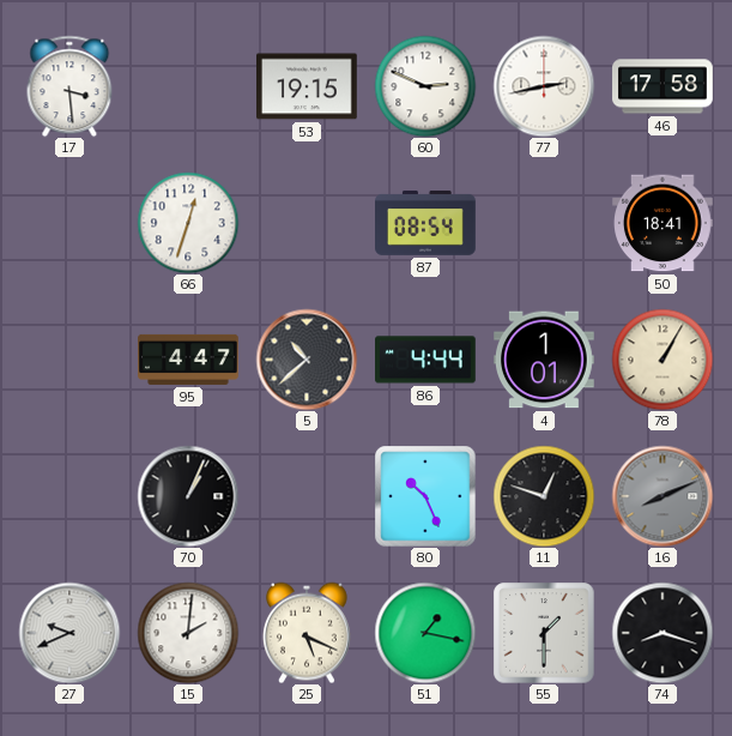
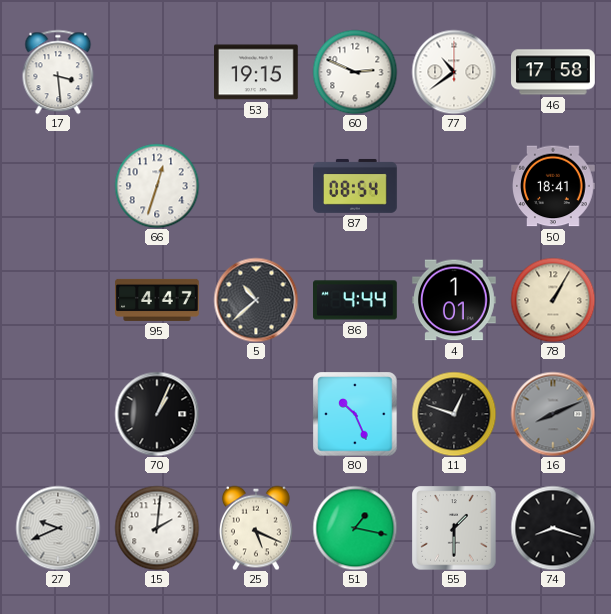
77: 2:43 -> 10:39 (454, 72)
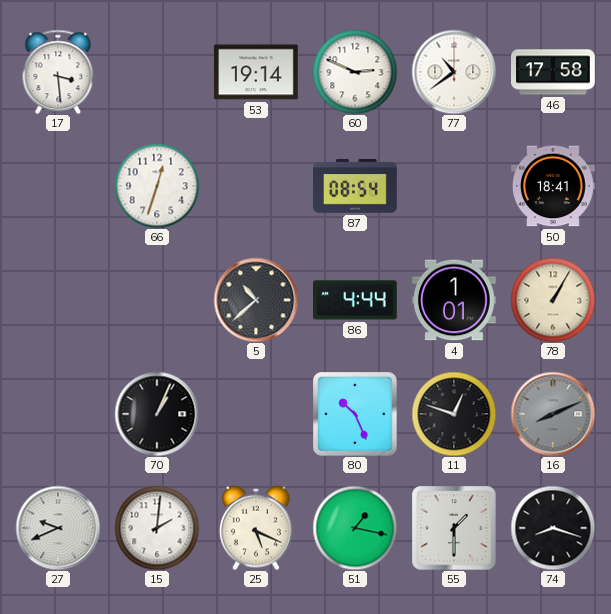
53: 19:15 -> 19:14 (257, 72)
95: 4:47 -> none (157, 300)
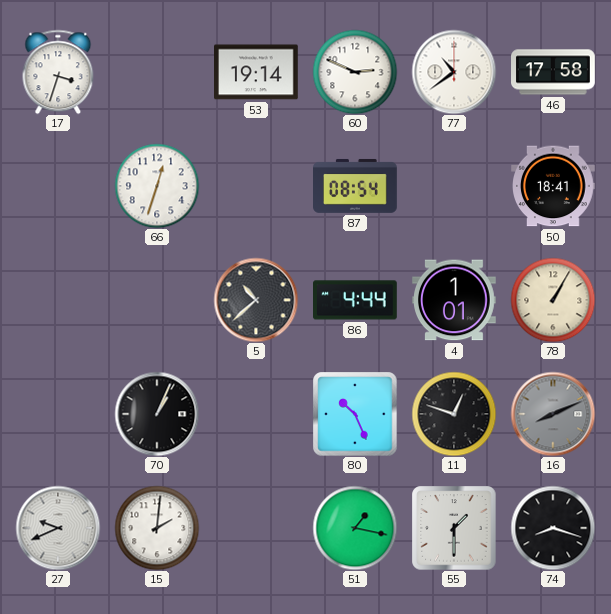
17: 3:29 -> 3:33 (58, 72)
25: 5:19 -> none (256, 528)
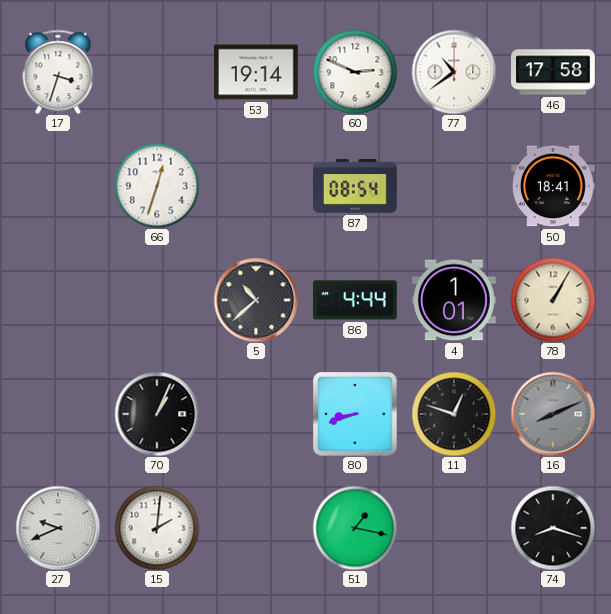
80: 10:26 -> 8:42 (355, 414)
55: 1:30 -> none (454, 528)
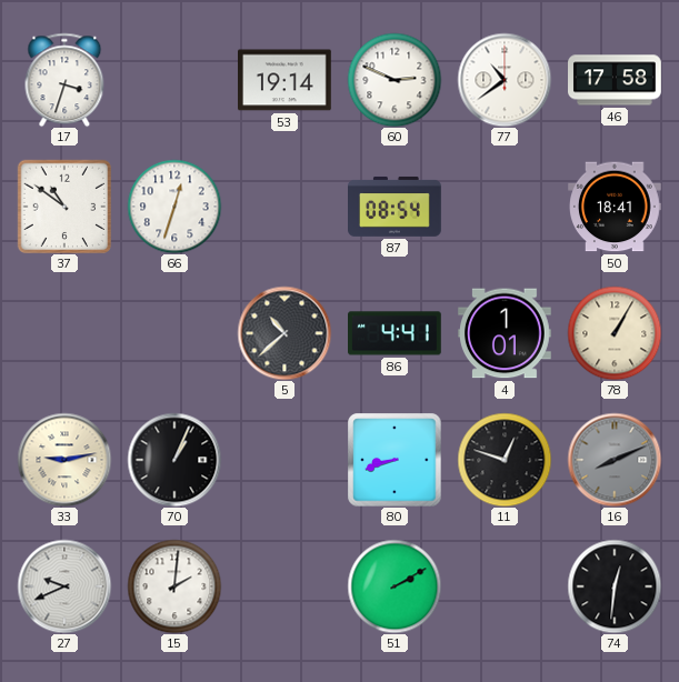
37: none -> 10:51 (63, 205)
86: 4:44 -> 4:41 (396, 333)
33: none -> 9:13 (64, 460)
51: 1:17 -> 2:10 (395, 586)
74: 8:18 -> 12:31 (615, 586)
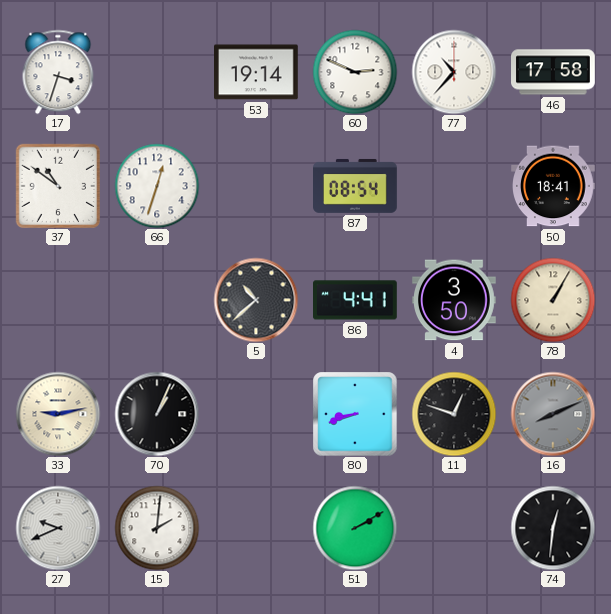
77: 10:39 -> 10:37 (454, 72)
4: 1:01 -> 3:50 (455, 300)
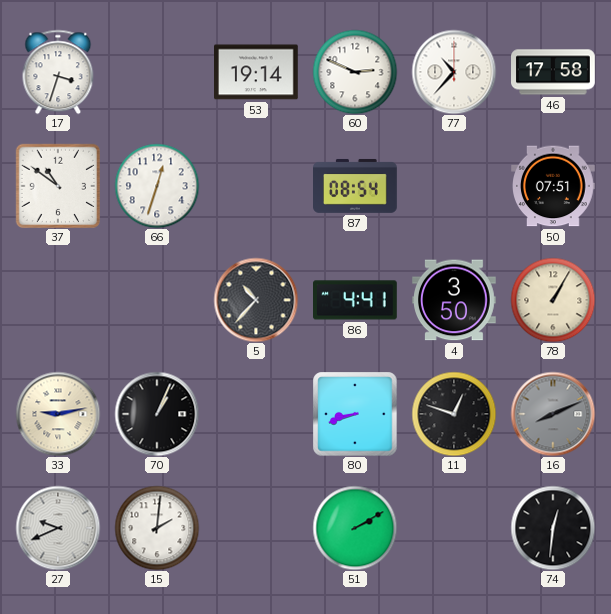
50: 18:41 -> 07:51 (554, 186)
5: 10:38 -> 10:37 (256, 300)
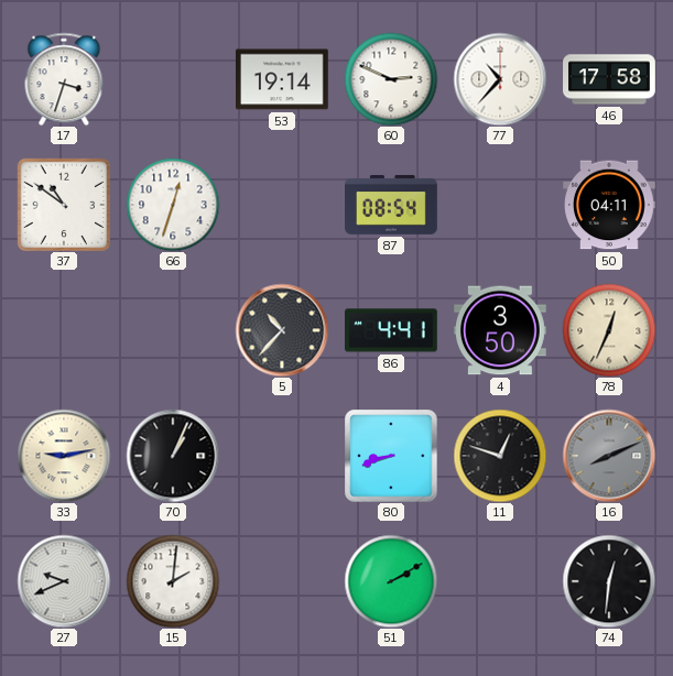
50: 07:51 -> 04:11 (610, 205)
78: 1:05 -> 12:34 (609, 330)
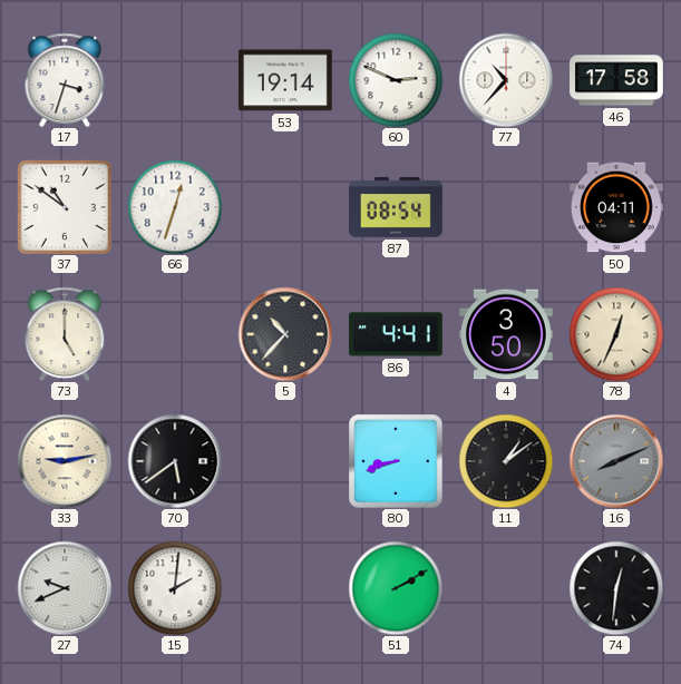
73: none -> 5:00 (65, 334)
70: 1:04 -> 5:39 (175, 461)
11: 12:48 -> 1:09 (506, 461)
